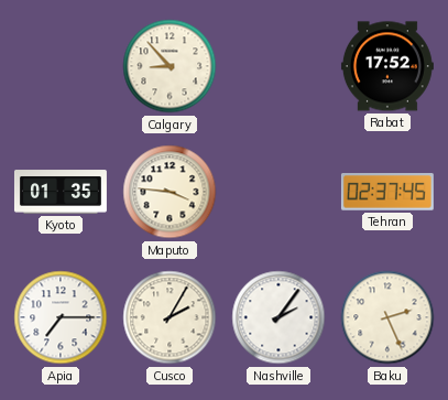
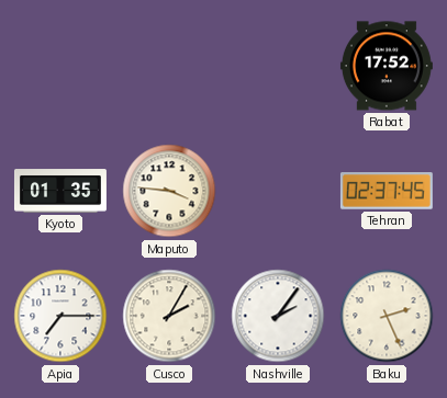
Calgary: 8:53 -> none (170, 66)
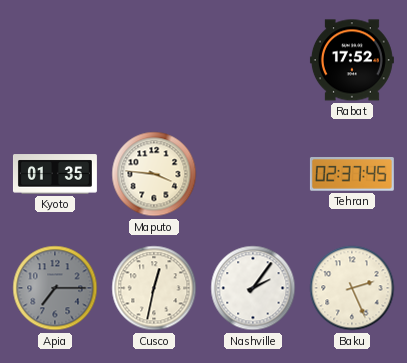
Apia dial: white -> grey (55, 288)
Cusco: 2:05 -> 12:32 (154, 288)
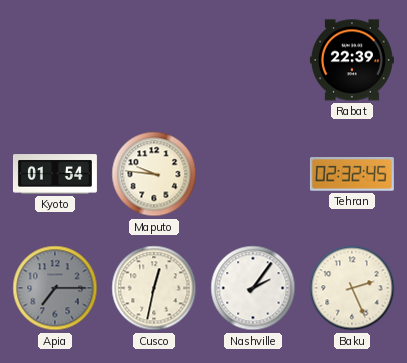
Rabat: 17:52 -> 22:39 (352, 60)
Kyoto: 01:35 -> 01:54 (55, 174)
Maputo: 3:46 -> 9:46 (154, 174)
Tehran: 02:37 -> 02:32 (352, 174)
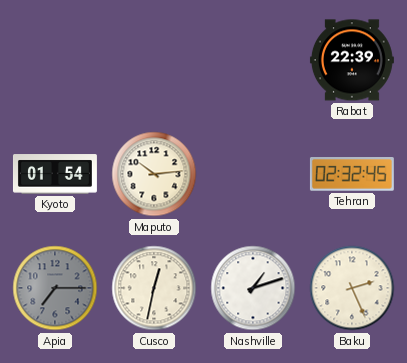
Maputo: 9:46 -> 10:14 (154, 174)
Nashville: 2:06 -> 1:12 (253, 288)
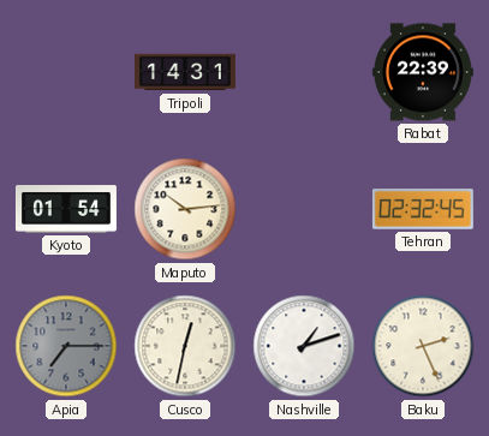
Tripoli: none -> 14:31 (185, 72)
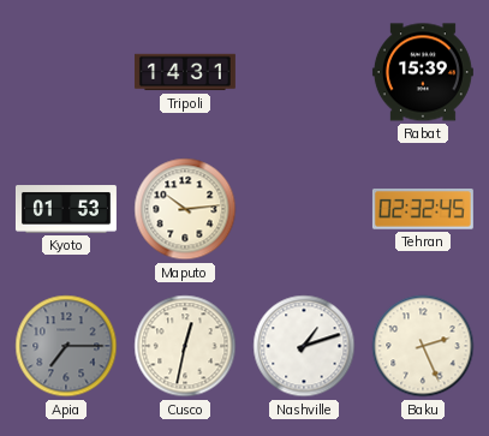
Rabat: 22:39 -> 15:39 (423, 72)
Kyoto: 01:54 -> 01:53 (66, 209)
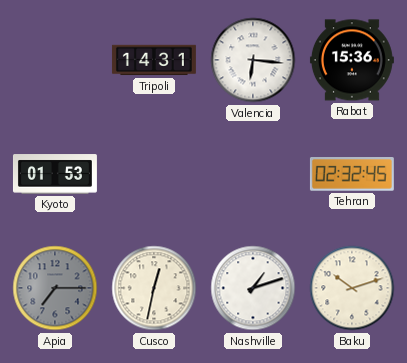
Valencia: none -> 6:16 (253, 60)
Rabat: 15:39 -> 15:36 (352, 60)
Maputo: 10:14 -> none (185, 209)
Baku: 2:26 -> 10:12 (352, 288)
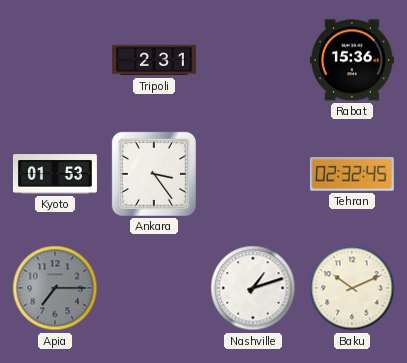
Tripoli: 14:31 -> 2:31 (154, 60)
Valencia: 6:16 -> none (253, 60)
Ankara: none -> 3:24 (154, 174)
Cusco: 12:32 -> none (154, 288)
Baku: 10:12 -> 10:11 (352, 288)
